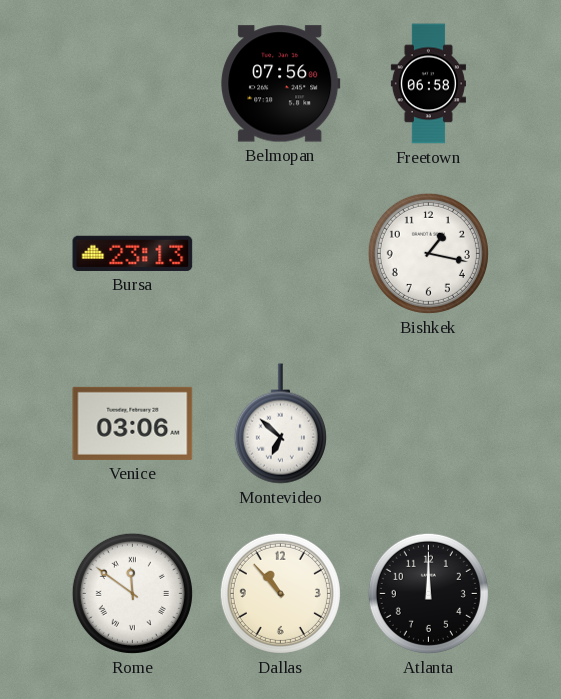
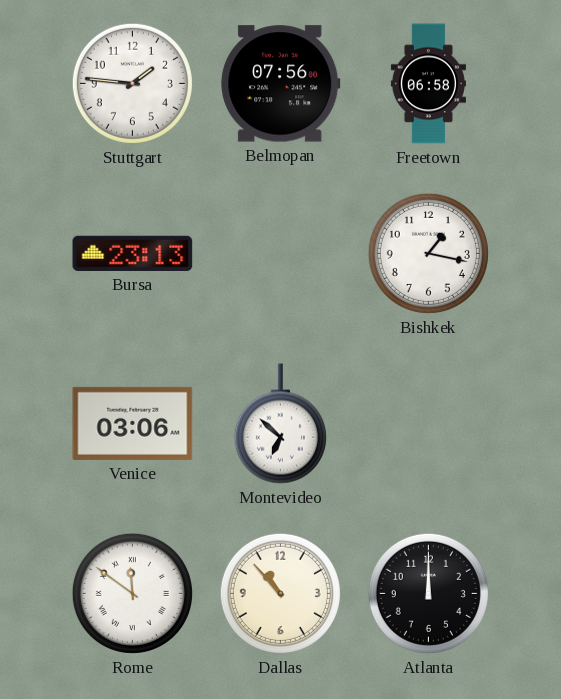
Stuttgart: none -> 1:46 (132, 83)
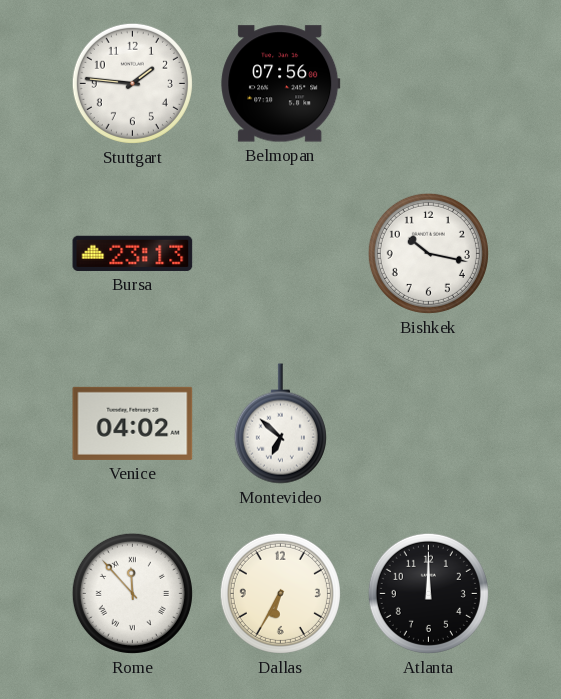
Freetown: 06:58 -> none (428, 84)
Bishkek: 1:17 -> 10:17 (428, 253)
Venice: 03:06 -> 04:02 (133, 423)
Rome: 11:51 -> 11:53 (132, 593)
Dallas: 10:53 -> 6:35 (280, 593)
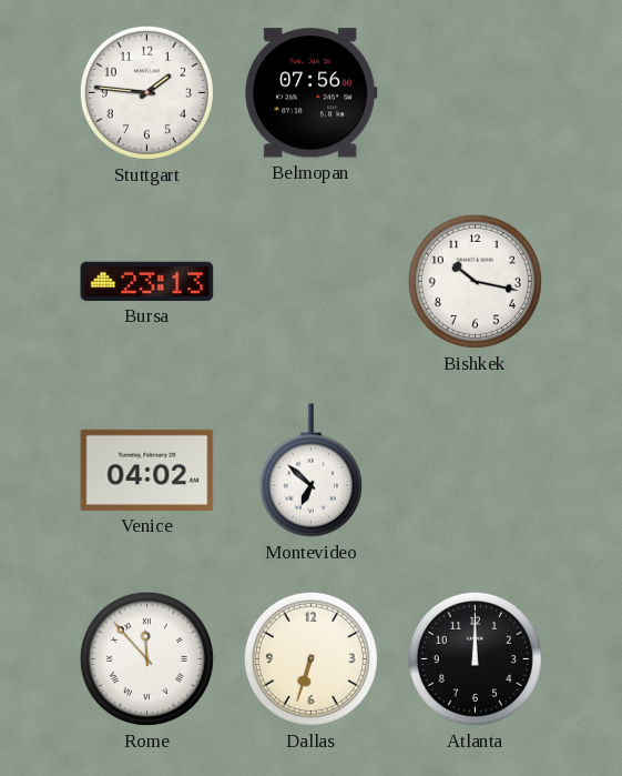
Dallas: 6:35 -> 6:33 (310, 658)
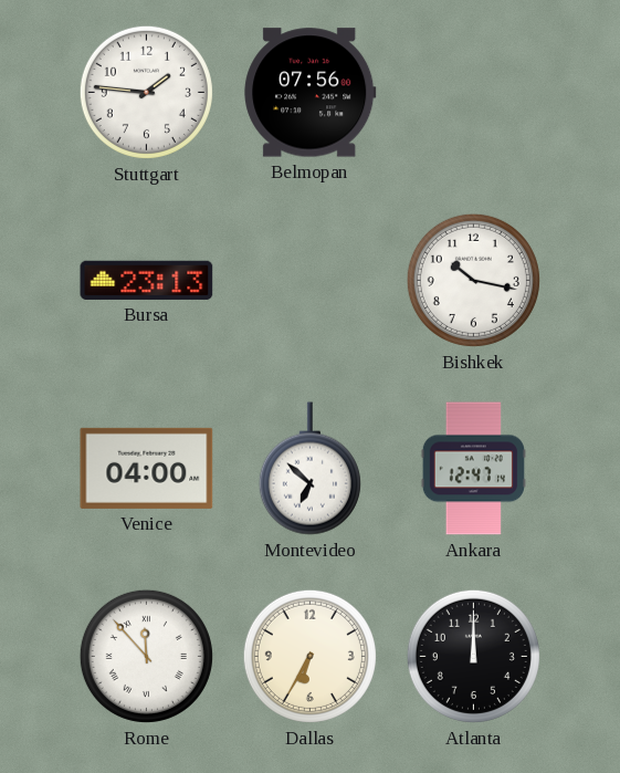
Venice: 04:02 -> 04:00 (147, 468)
Ankara: none -> 12:47 (473, 469)
Dallas: 6:33 -> 6:35 (309, 656)
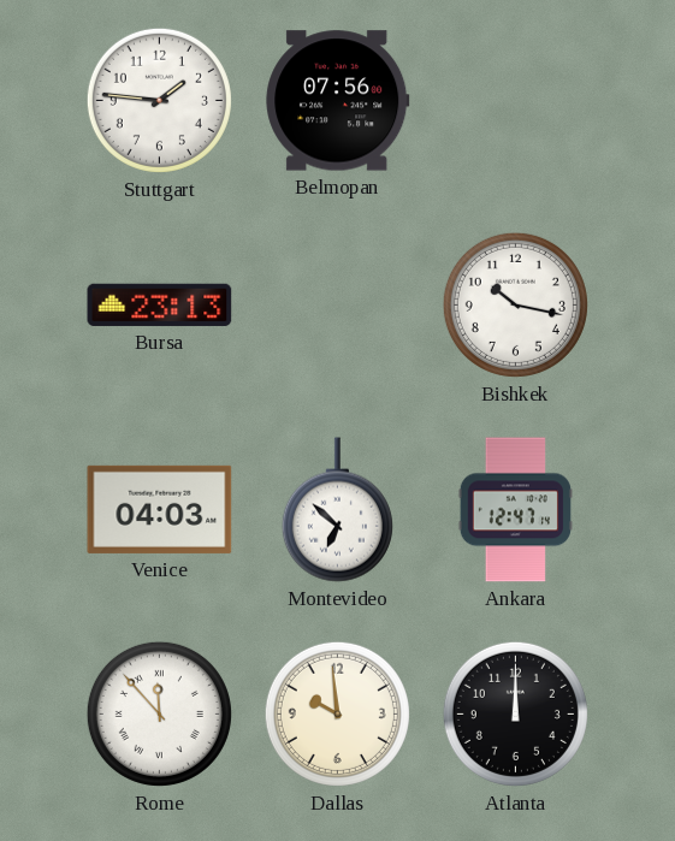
Venice: 04:00 -> 04:03 (160, 509)
Dallas: 6:35 -> 9:59 (337, 713)
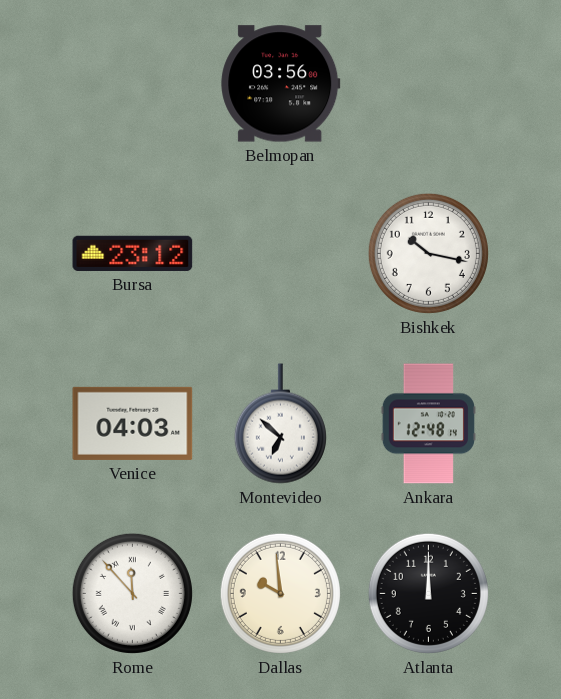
Stuttgart: 1:46 -> none (159, 100)
Belmopan: 07:56 -> 03:56 (281, 84)
Bursa: 23:13 -> 23:12 (133, 253)
Ankara: 12:47 -> 12:48 (428, 424)
